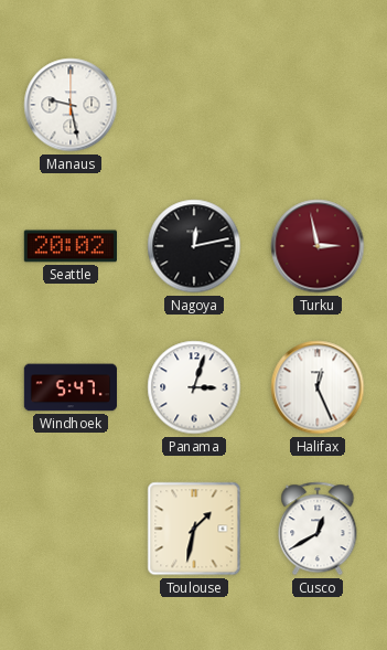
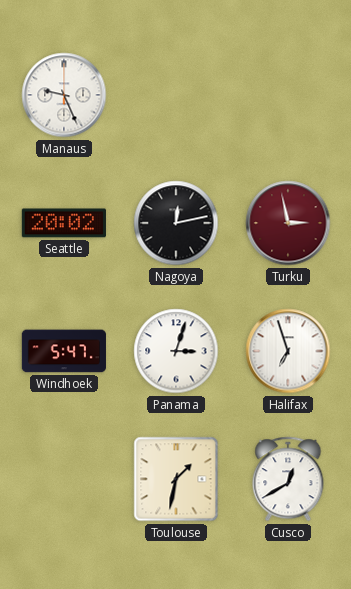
Manaus: 9:28 -> 9:26 (64, 95)
Halifax: 12:26 -> 6:57 (288, 351)
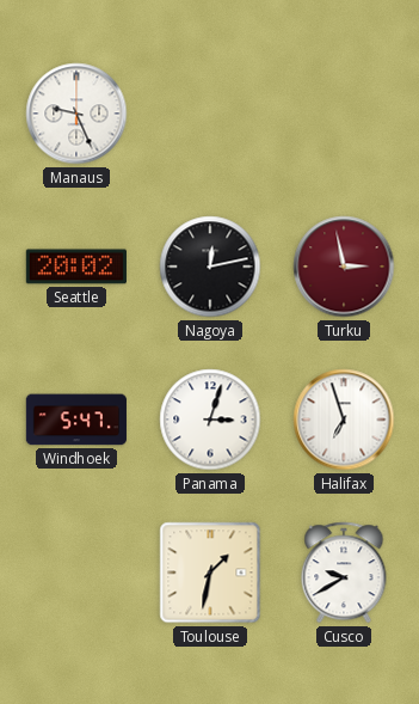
Cusco: 12:40 -> 9:40 (344, 573)
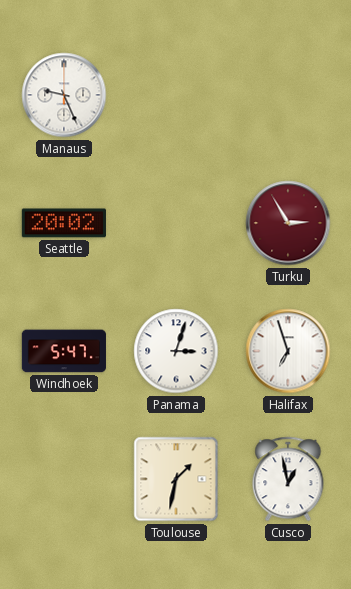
Nagoya: 12:13 -> none (210, 267)
Turku: 2:58 -> 2:55 (288, 223)
Cusco: 9:40 -> 12:58 (288, 479)
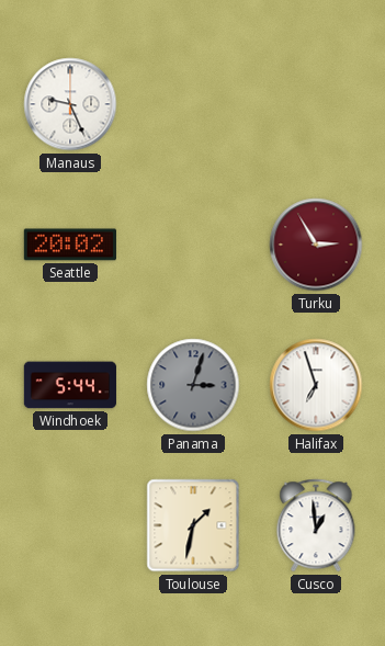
Windhoek: 5:47 -> 5:44 (70, 385)
Panama dial: white -> grey (193, 385)
Cusco: 12:58 -> 12:59 (316, 525)
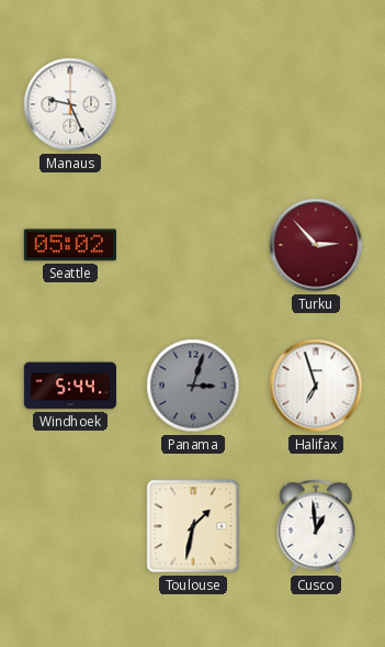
Seattle: 20:02 -> 05:02 (70, 245)
Turku: 2:55 -> 2:53 (316, 245)
